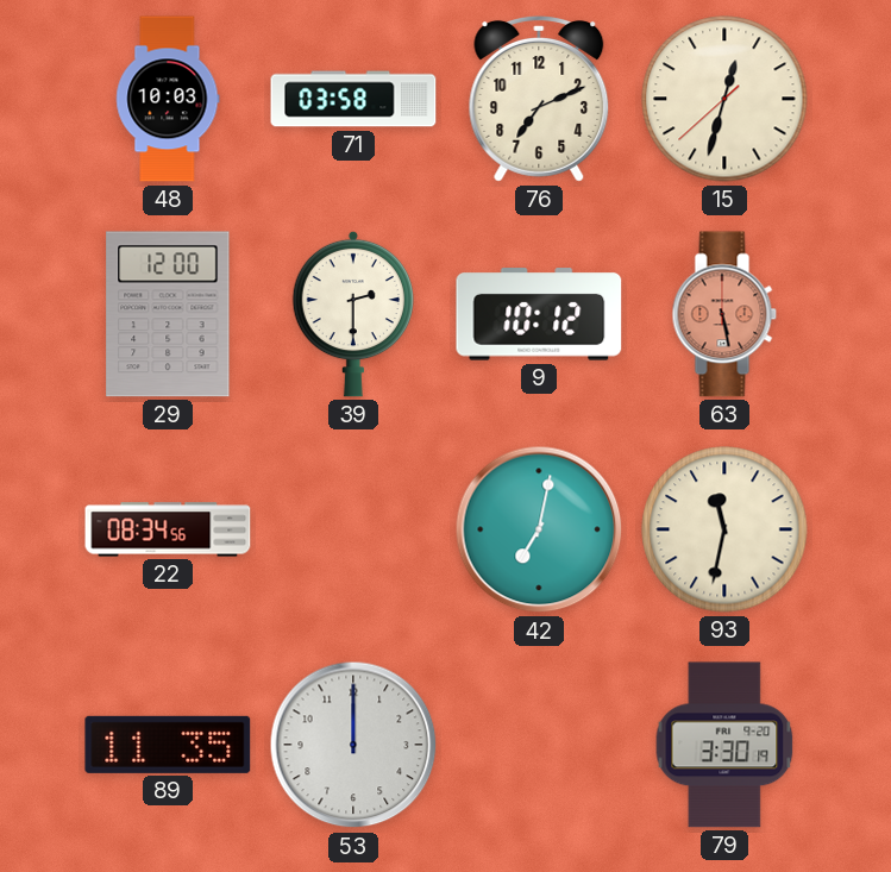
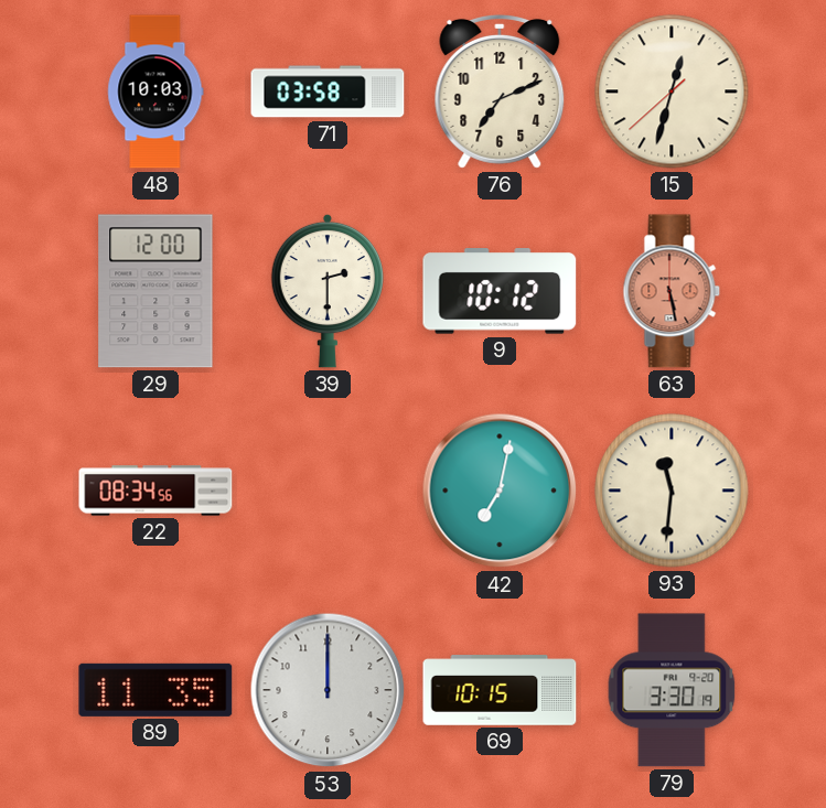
93: 11:32 -> 11:31 (672, 491)
69: none -> 10:15 (500, 690)
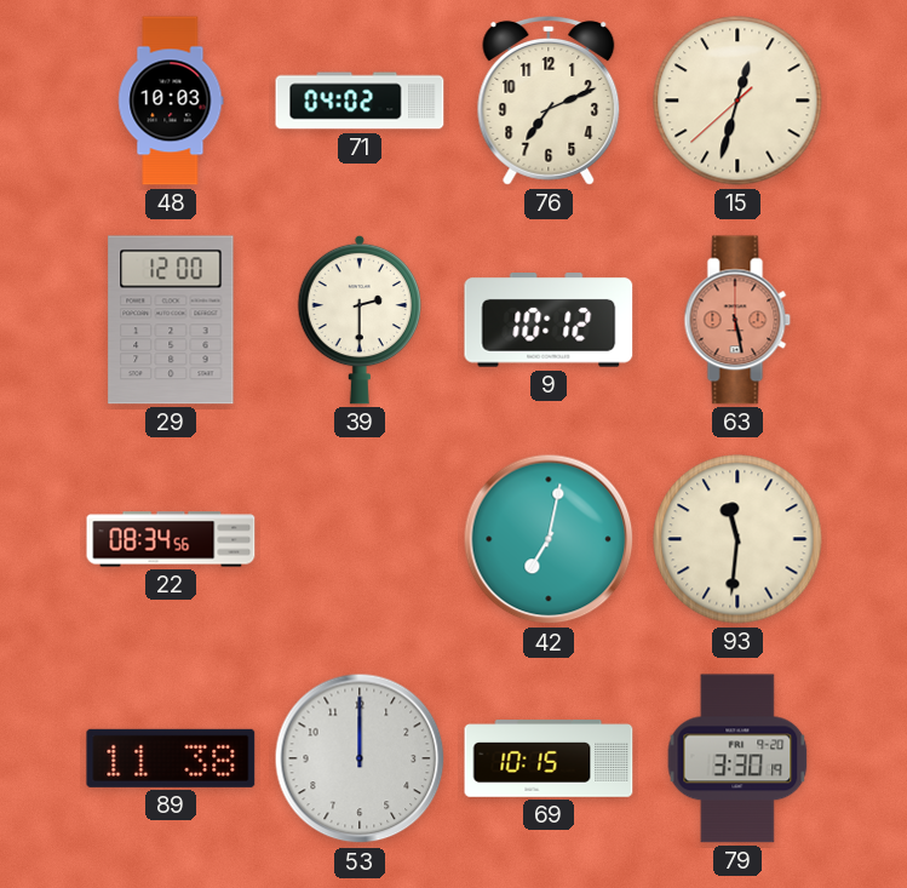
71: 03:58 -> 04:02 (360, 101)
89: 11:35 -> 11:38 (171, 758)
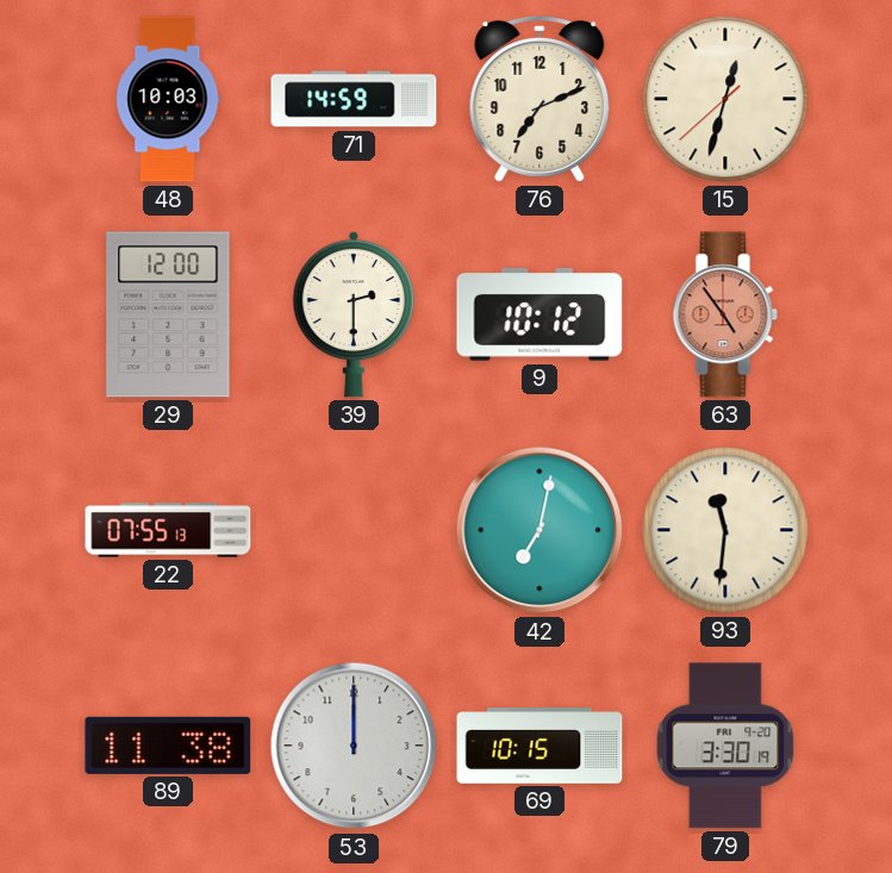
71: 04:02 -> 14:59 (354, 99)
63: 5:28 -> 4:54 (725, 314)
22: 08:34 -> 07:55 (168, 530)
